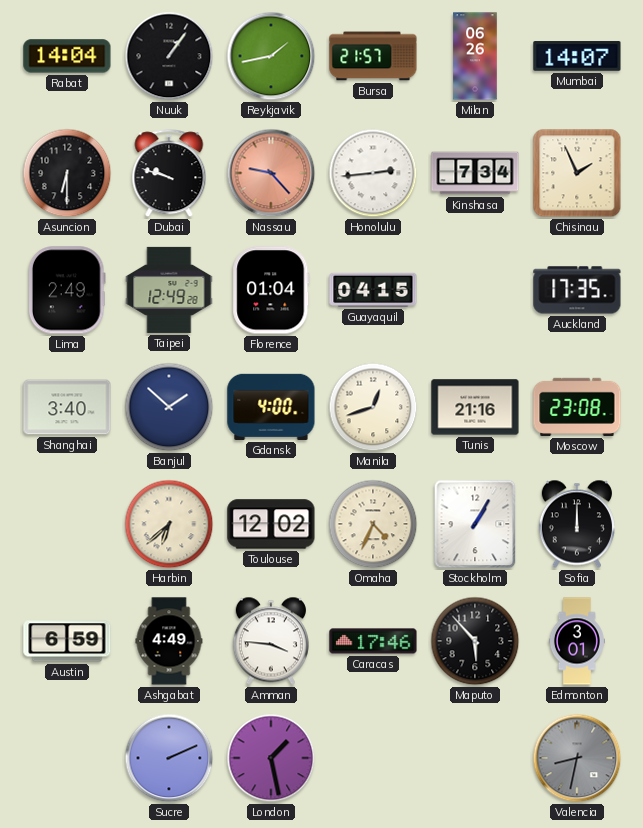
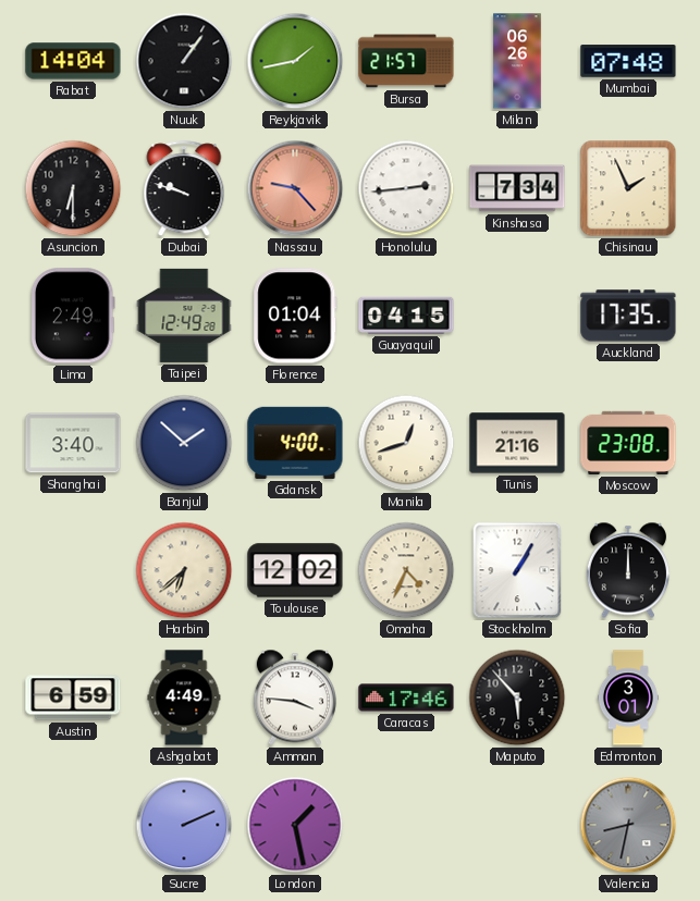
Mumbai: 14:07 -> 07:48 (628, 61)
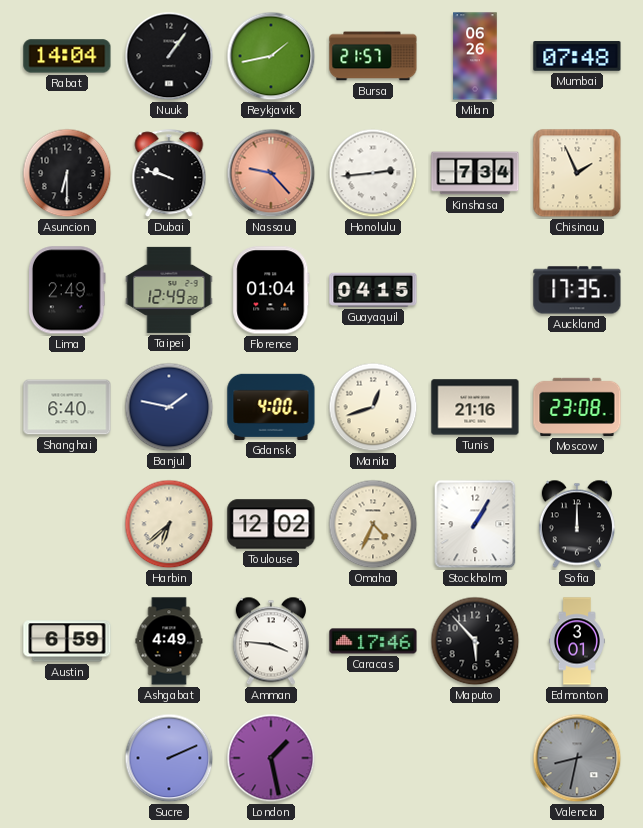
Shanghai: 3:40 -> 6:40 (67, 407)
Banjul: 1:52 -> 1:47 (169, 407)
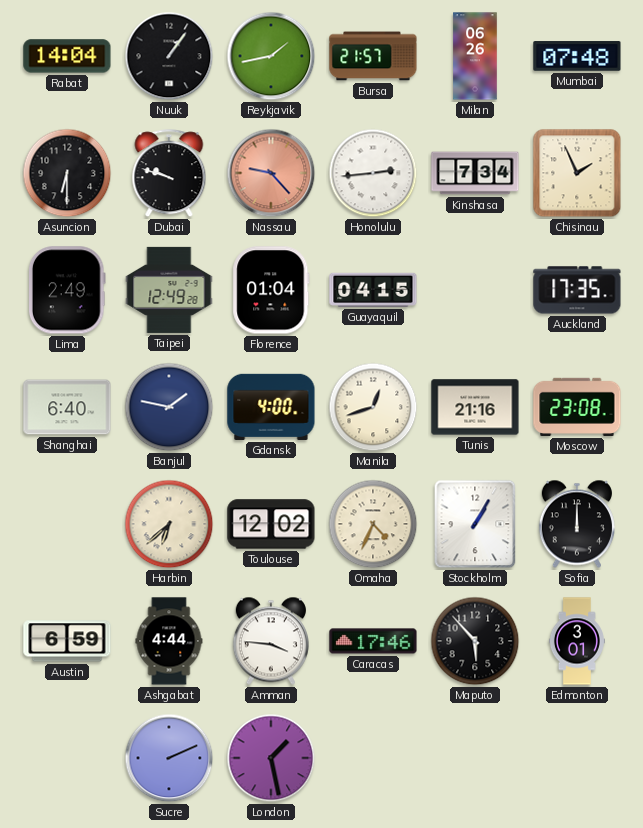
Ashgabat: 4:49 -> 4:44 (169, 641)
Valencia: 8:32 -> none (577, 758)
